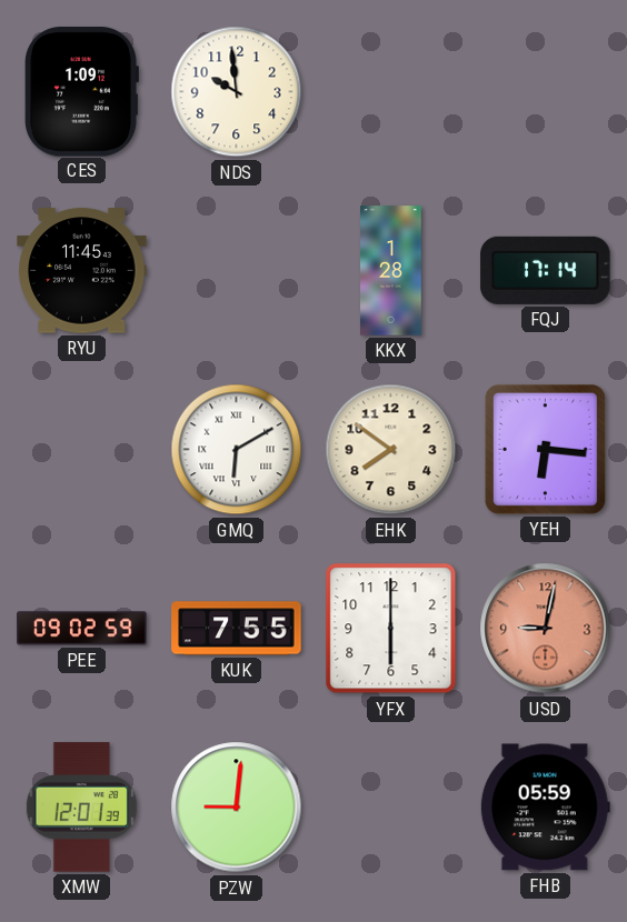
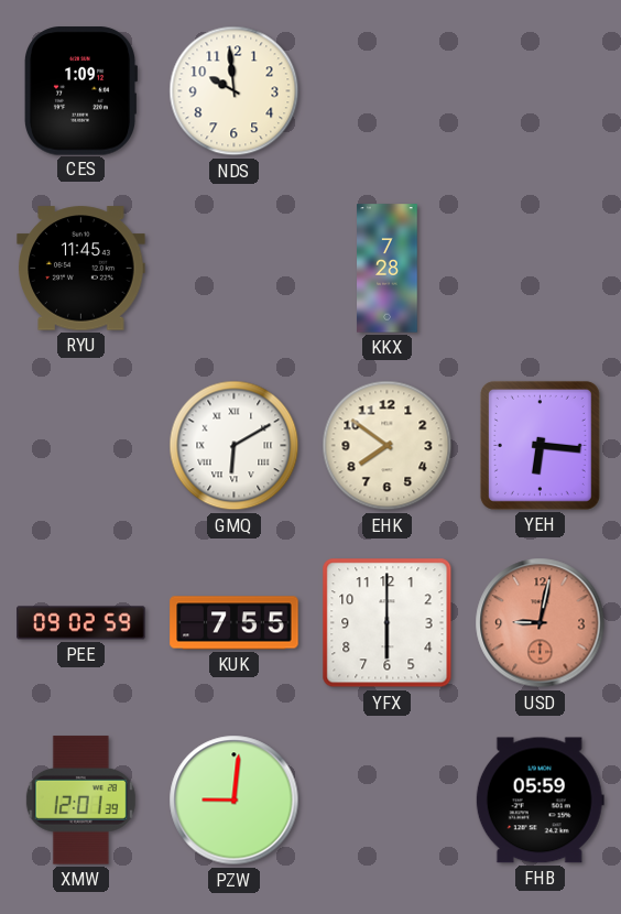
KKX: 1:28 -> 7:28 (388, 269)
FQJ: 17:14 -> none (546, 270)
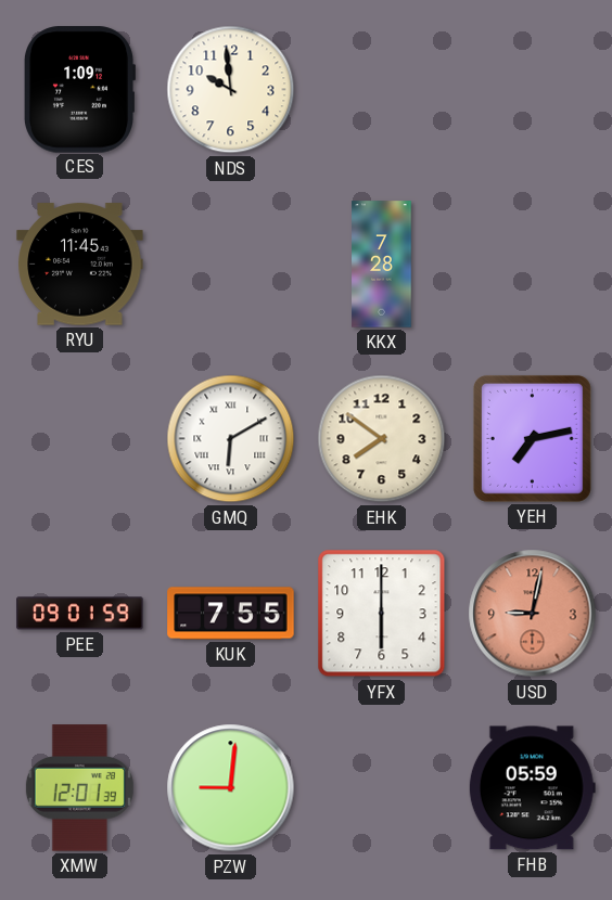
YEH: 6:16 -> 7:13 (532, 438)
PEE: 09:02 -> 09:01 (80, 614)
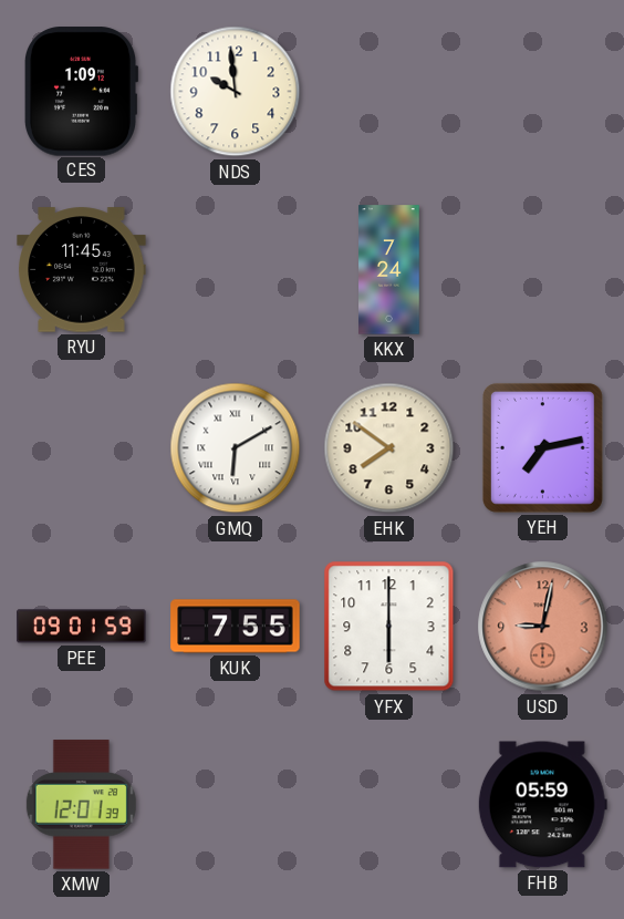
KKX: 7:28 -> 7:24 (389, 270)
PZW: 9:01 -> none (231, 788)
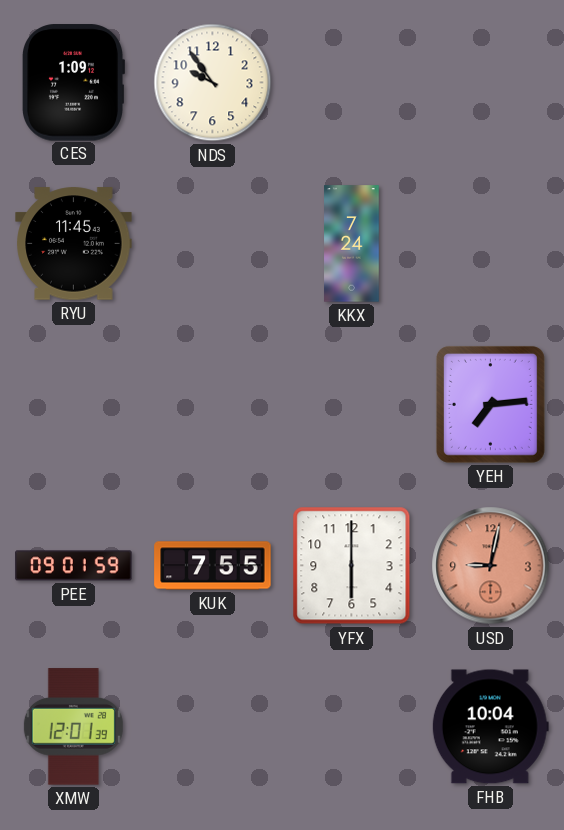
NDS: 9:59 -> 9:54 (213, 83)
GMQ: 6:10 -> none (236, 448)
EHK: 7:51 -> none (389, 448)
YEH: 7:13 -> 7:14 (490, 404)
FHB: 05:59 -> 10:04 (490, 727)
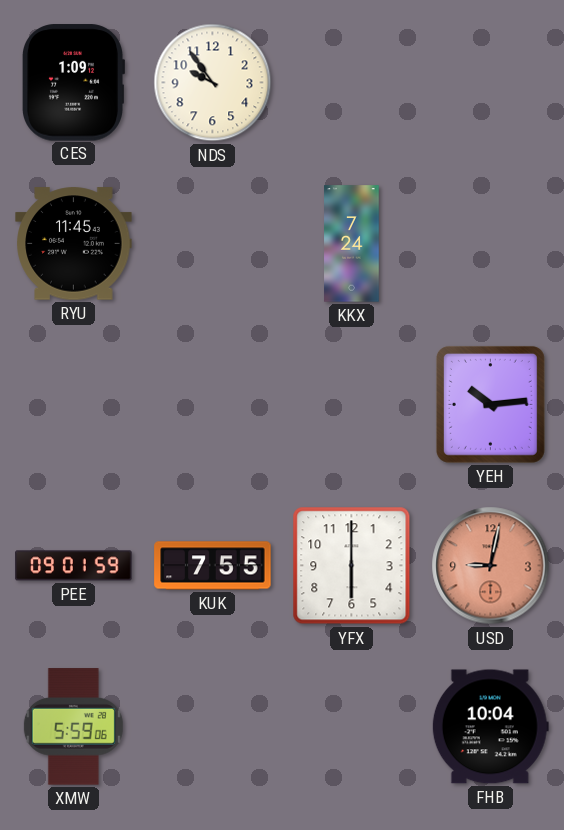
YEH: 7:14 -> 10:14 (490, 404)
XMW: 12:01 -> 5:59 (73, 727)
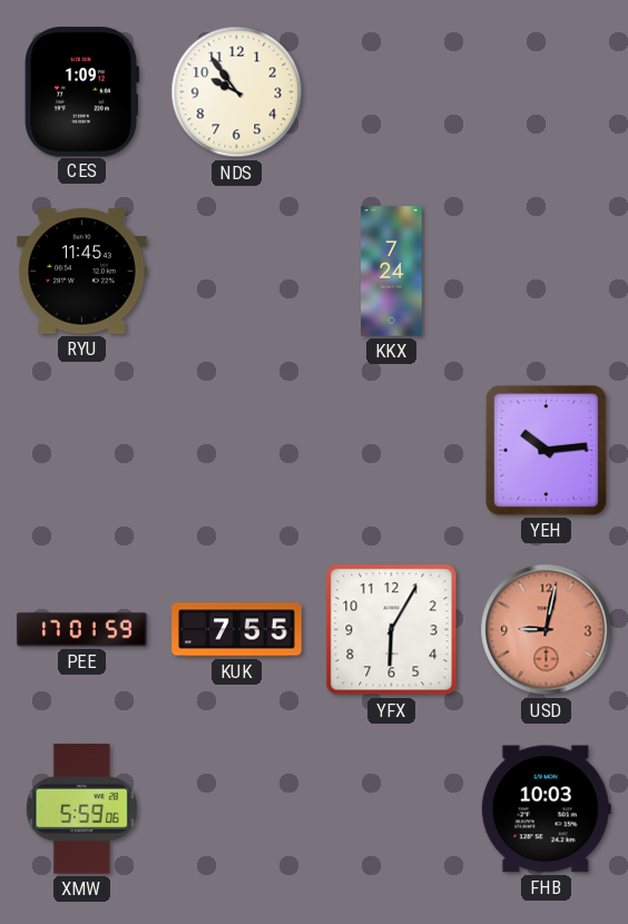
PEE: 09:01 -> 17:01 (82, 630)
YFX: 6:00 -> 6:05 (392, 630)
FHB: 10:04 -> 10:03 (546, 809)
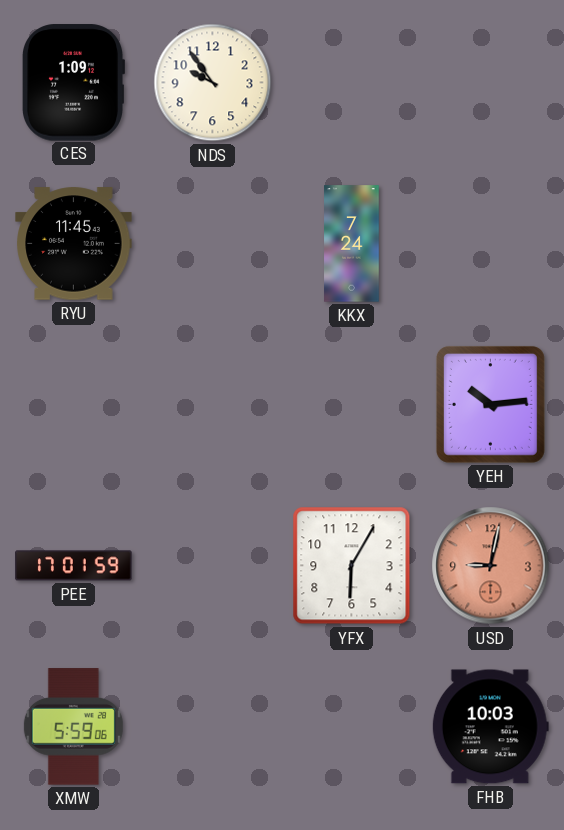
KUK: 7:55 -> none (237, 630)
